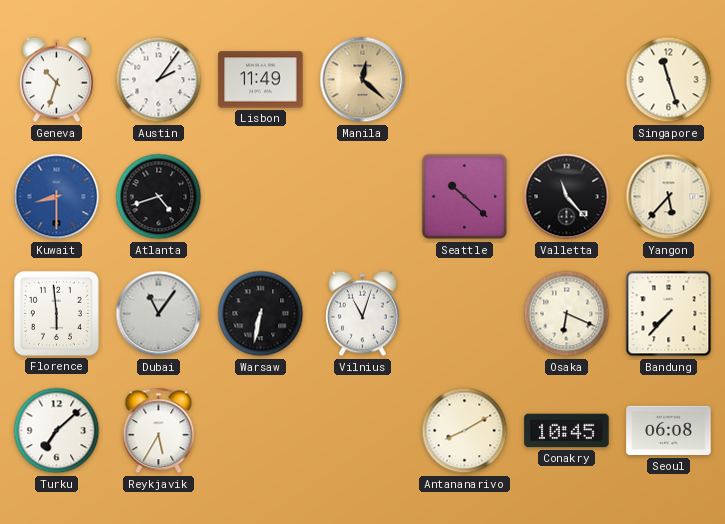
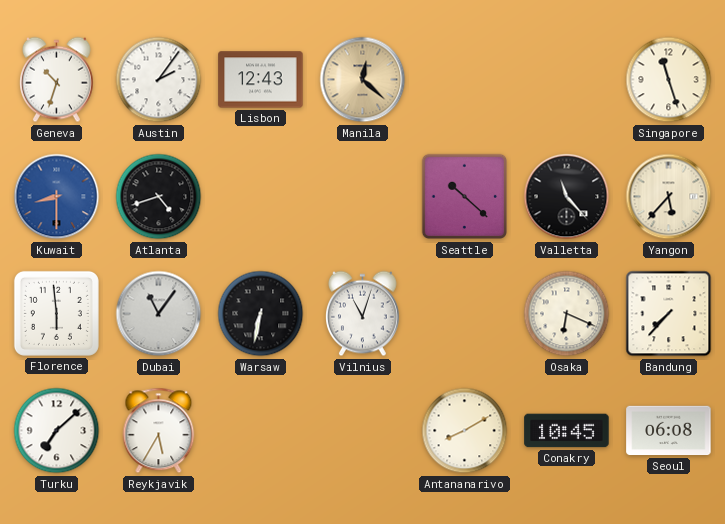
Lisbon: 11:49 -> 12:43 (261, 80)
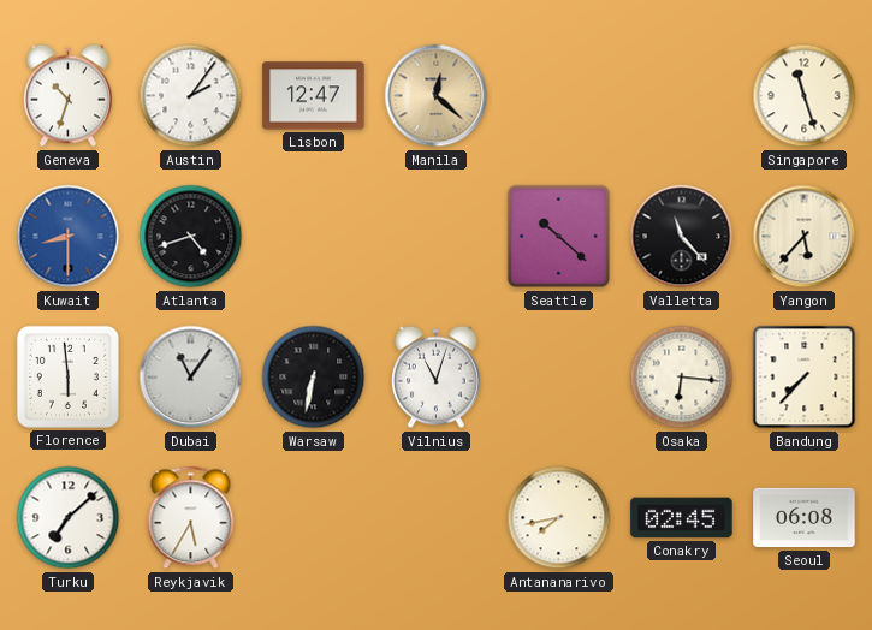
Lisbon: 12:43 -> 12:47 (314, 96)
Osaka: 6:19 -> 6:16 (682, 378)
Antananarivo: 8:10 -> 7:43 (559, 518)
Conakry: 10:45 -> 02:45 (682, 518)
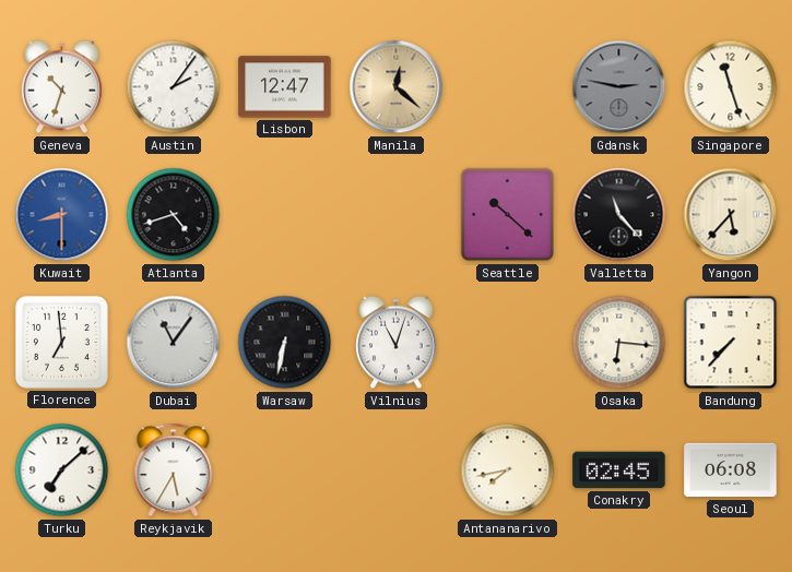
Gdansk: none -> 2:47 (619, 87)
Florence: 5:59 -> 6:59 (61, 342)
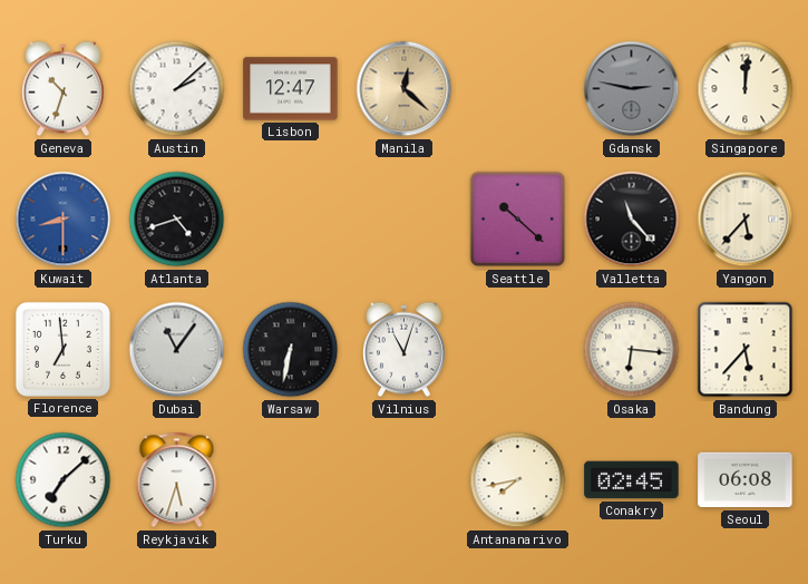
Austin: 2:06 -> 2:08 (177, 89)
Singapore: 11:27 -> 12:01 (746, 89)
Bandung: 7:37 -> 5:37 (746, 350)
Reykjavik: 5:35 -> 5:33 (177, 480)
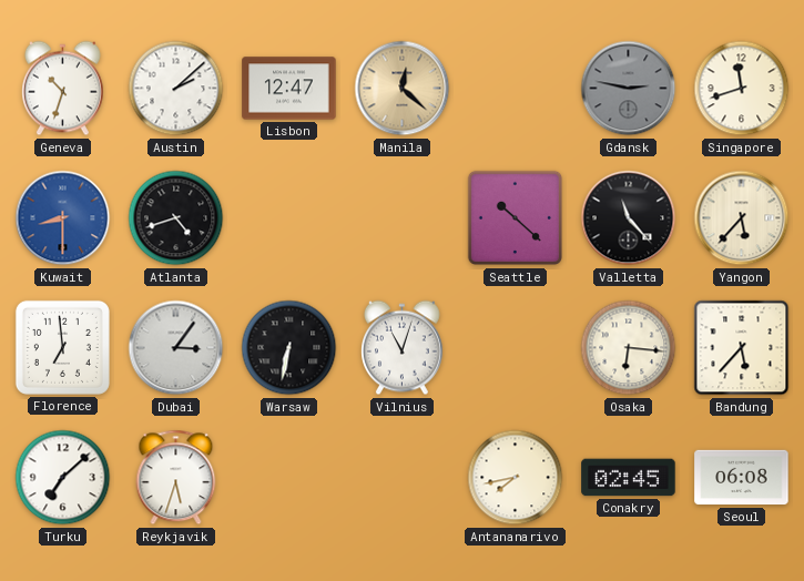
Singapore: 12:01 -> 11:42 (742, 89)
Dubai: 11:06 -> 3:06 (176, 348)
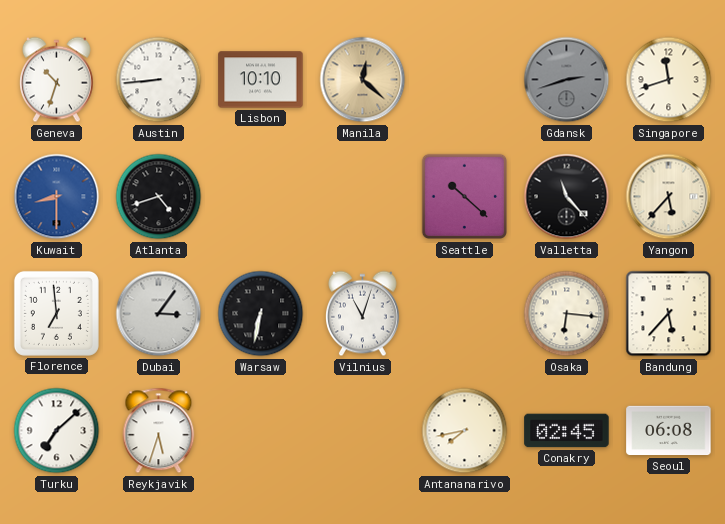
Austin: 2:08 -> 8:44 (159, 80)
Lisbon: 12:47 -> 10:10 (261, 80)
Gdansk: 2:47 -> 2:42 (567, 80)
